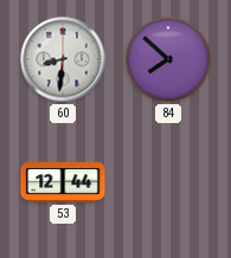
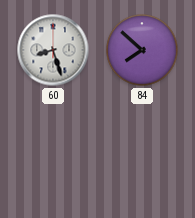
60: 8:31 -> 8:27 (53, 50)
53: 12:44 -> none (63, 183)
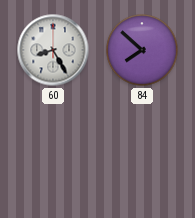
60: 8:27 -> 8:25 (53, 50)
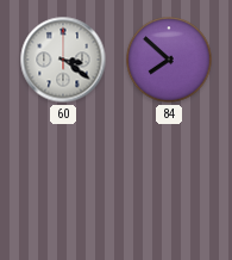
60: 8:25 -> 3:21 (63, 60)
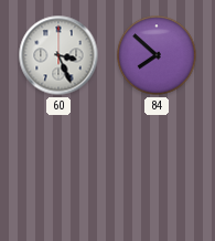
60: 3:21 -> 3:26 (58, 55)
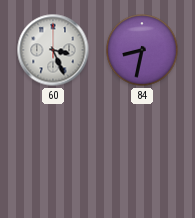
84: 7:52 -> 8:32 (142, 50)
